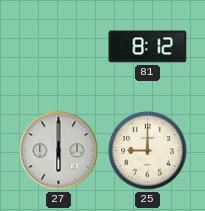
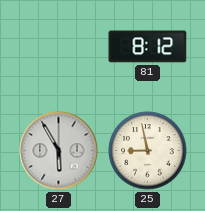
27: 6:00 -> 5:55 (59, 151)
25: 9:00 -> 8:58 (148, 151)
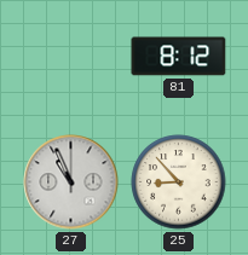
27: 5:55 -> 10:56 (71, 182)
25: 8:58 -> 8:53 (179, 182)
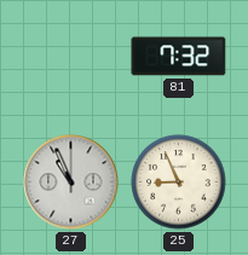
81: 8:12 -> 7:32 (179, 57)
25: 8:53 -> 8:56 (179, 182)
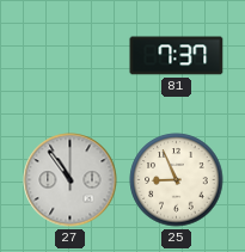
81: 7:32 -> 7:37 (177, 56)
27: 10:56 -> 10:54 (71, 180)
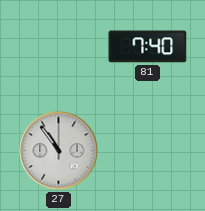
81: 7:37 -> 7:40 (148, 47)
25: 8:56 -> none (177, 180)
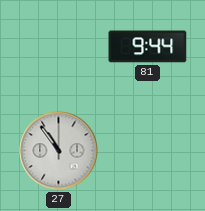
81: 7:40 -> 9:44 (148, 47)
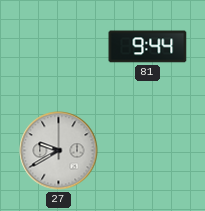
27: 10:54 -> 9:40 (59, 151)
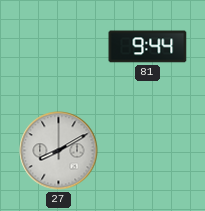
27: 9:40 -> 8:10 (59, 151)
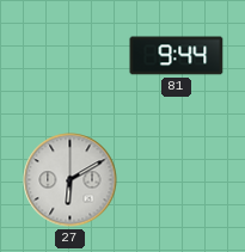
27: 8:10 -> 6:10 (71, 180)
